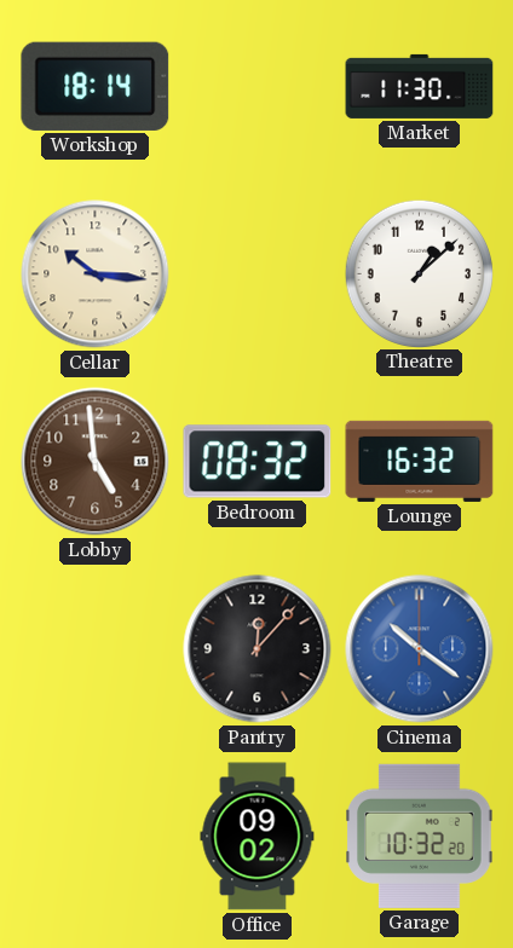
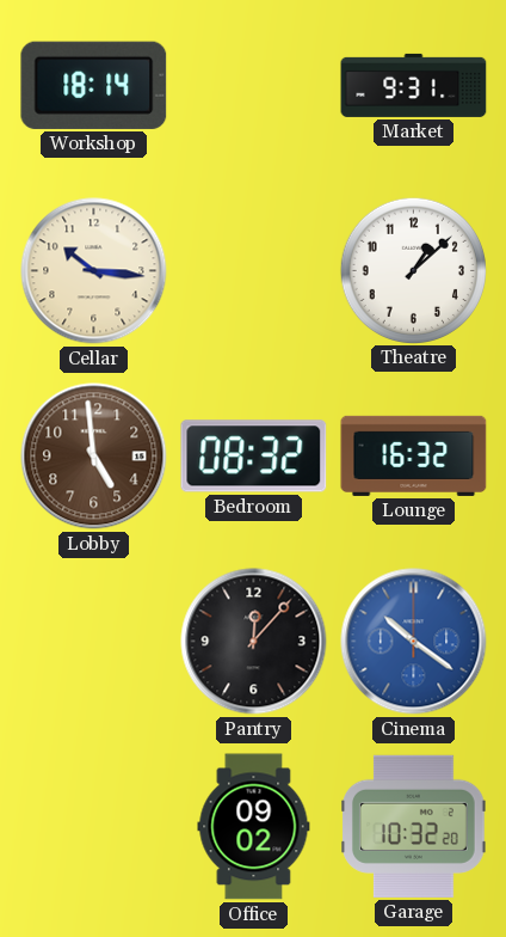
Market: 11:30 -> 9:31 (414, 85)
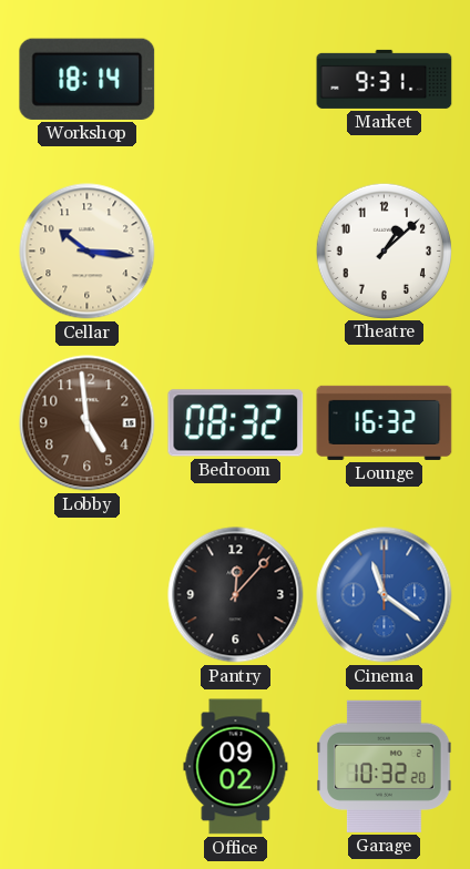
Cinema: 10:21 -> 11:21 (385, 595)
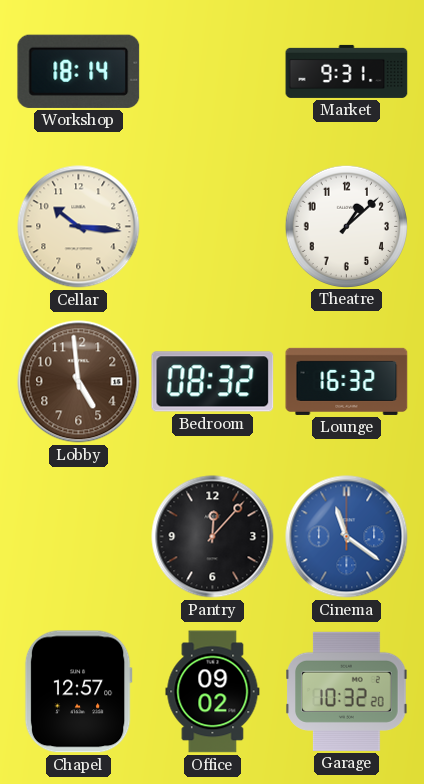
Chapel: none -> 12:57 (78, 692)
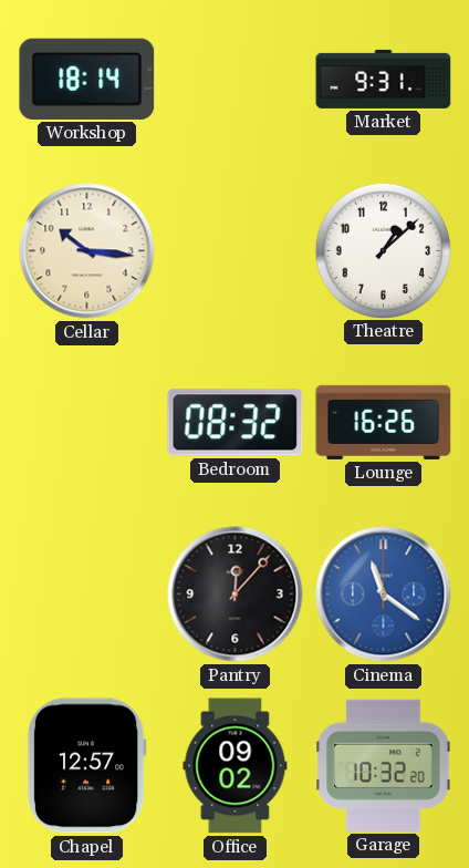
Lobby: 4:59 -> none (79, 382)
Lounge: 16:32 -> 16:26 (384, 422)
